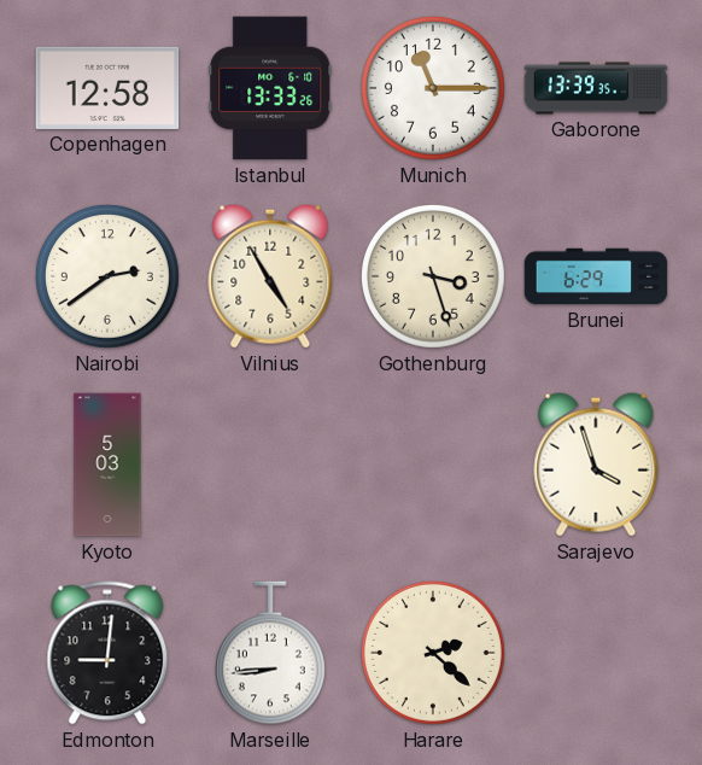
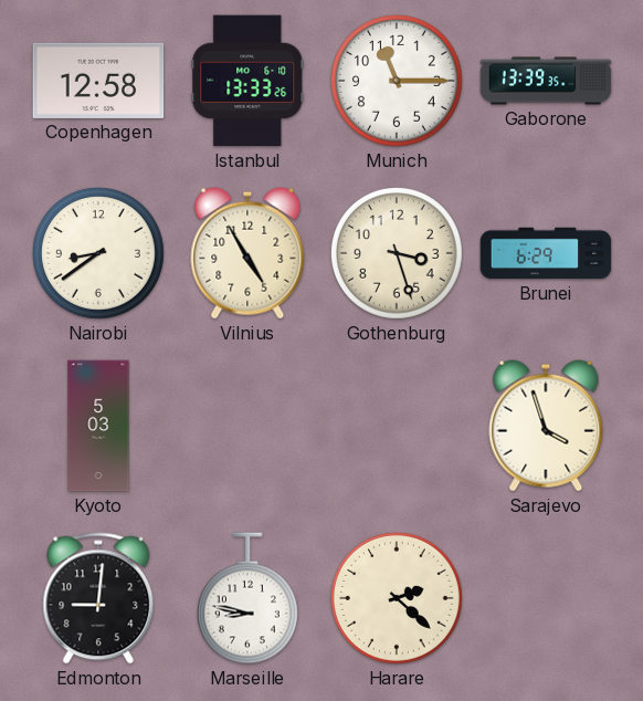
Nairobi: 2:39 -> 8:39 (99, 254)
Marseille: 8:44 -> 8:47 (247, 598)
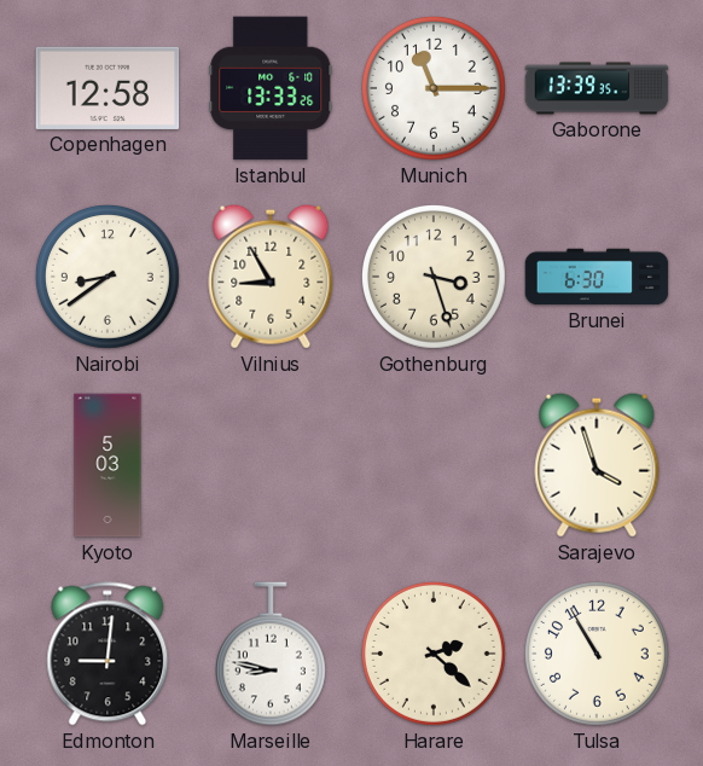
Vilnius: 4:55 -> 8:55 (271, 277)
Brunei: 6:29 -> 6:30 (597, 277)
Tulsa: none -> 10:55 (598, 655)
